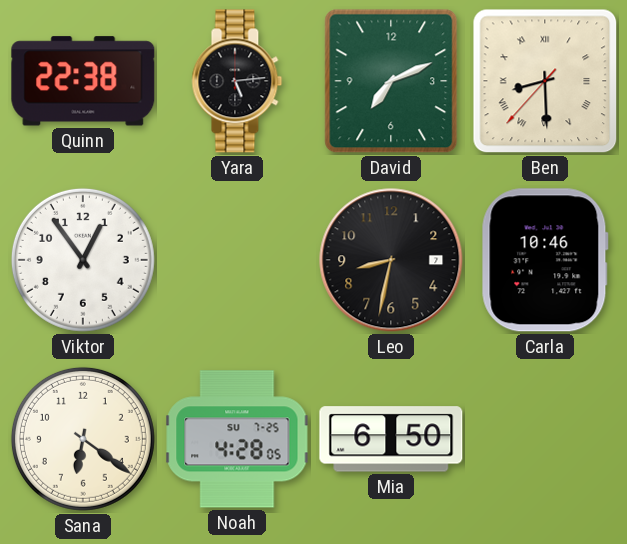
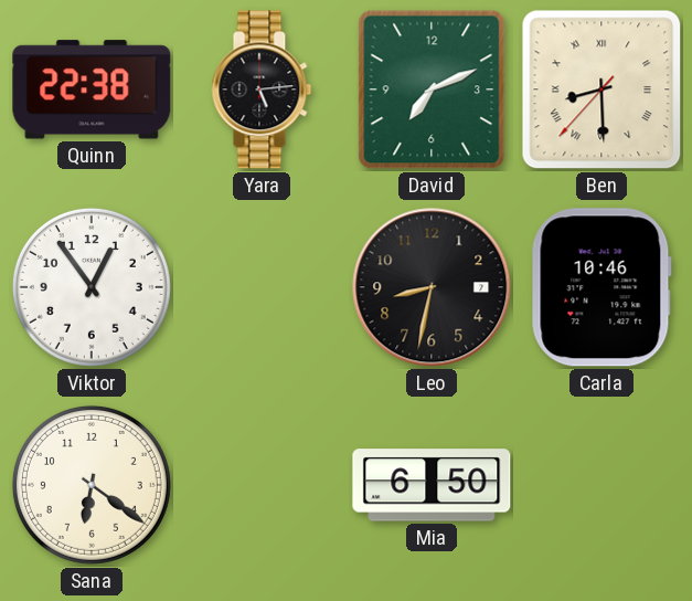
Noah: 4:28 -> none (237, 439)
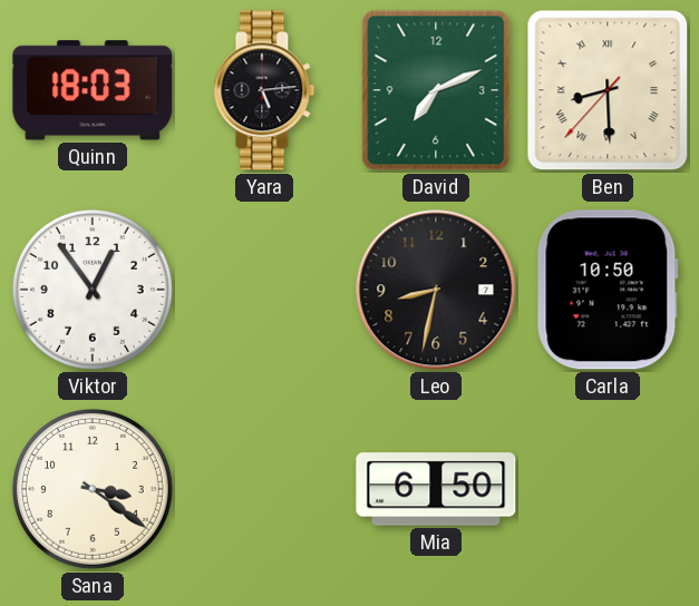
Quinn: 22:38 -> 18:03 (93, 90)
Carla: 10:46 -> 10:50 (608, 290)
Sana: 6:21 -> 3:21 (93, 489)
